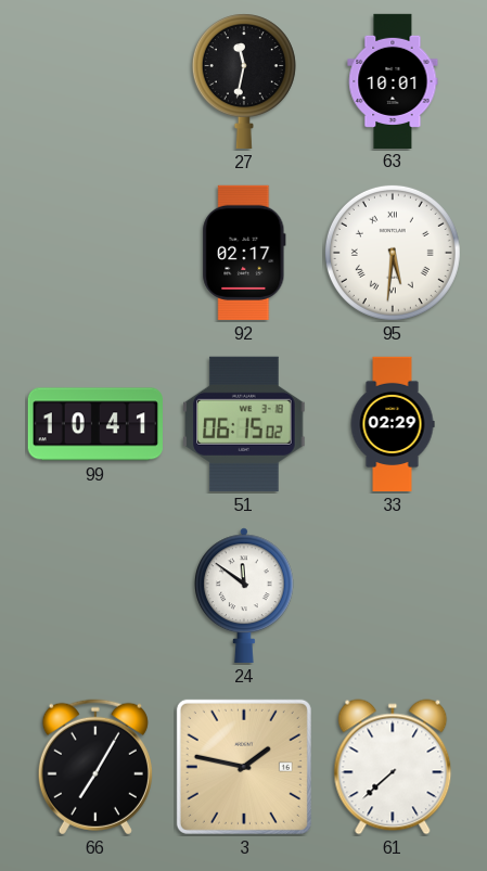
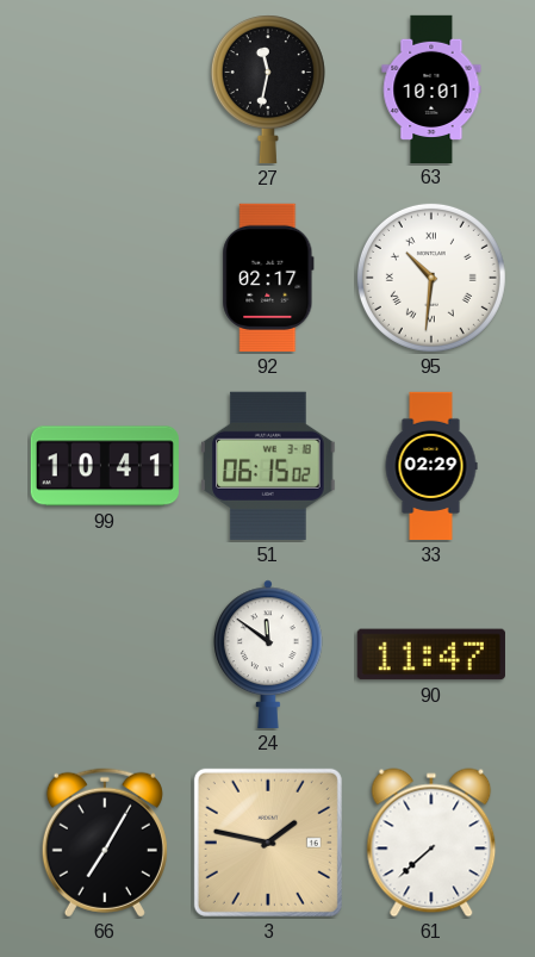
95: 5:31 -> 10:31 (431, 278)
90: none -> 11:47 (431, 654)
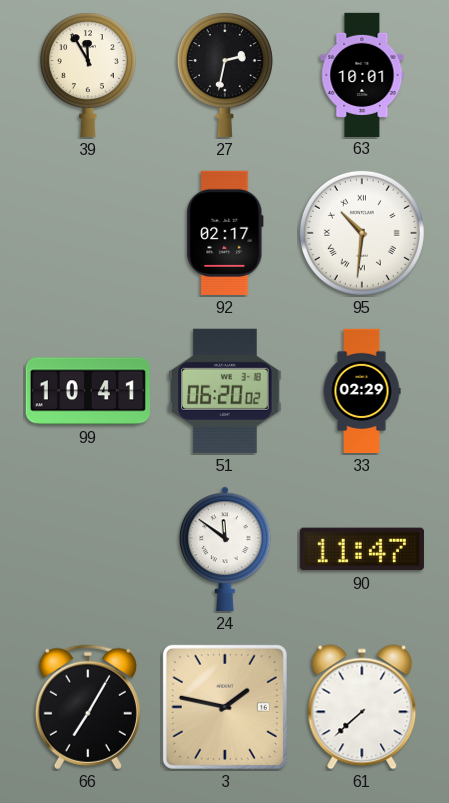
39: none -> 11:55 (88, 75)
27: 11:32 -> 2:32 (225, 75)
51: 06:15 -> 06:20 (225, 391)
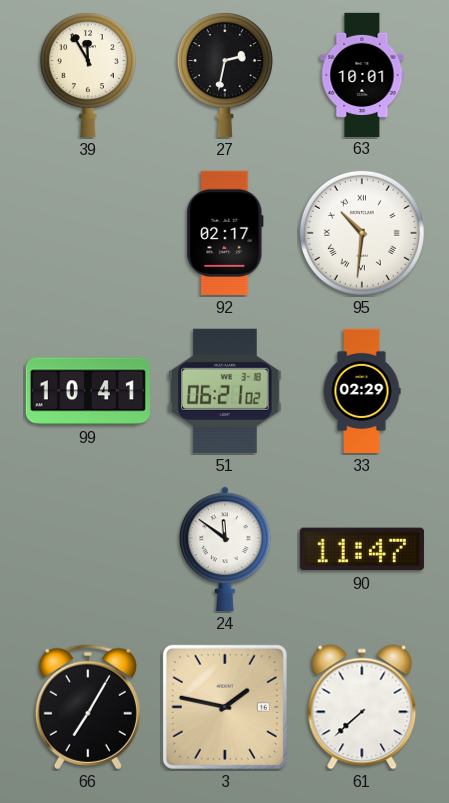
51: 06:20 -> 06:21 (225, 391)
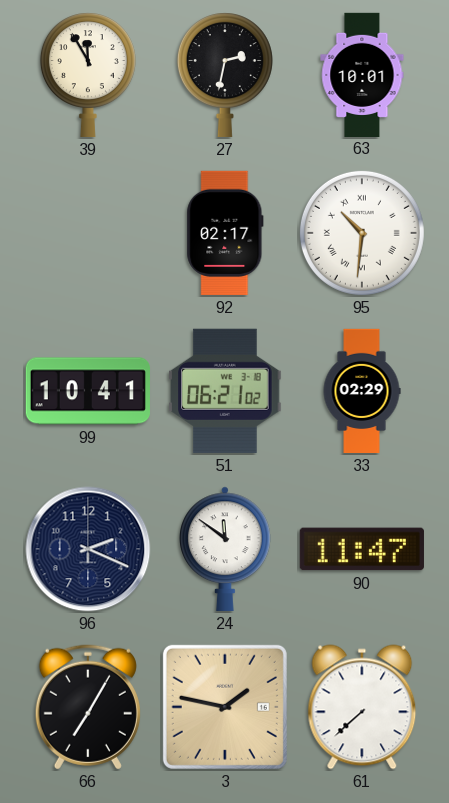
96: none -> 2:19 (88, 549)
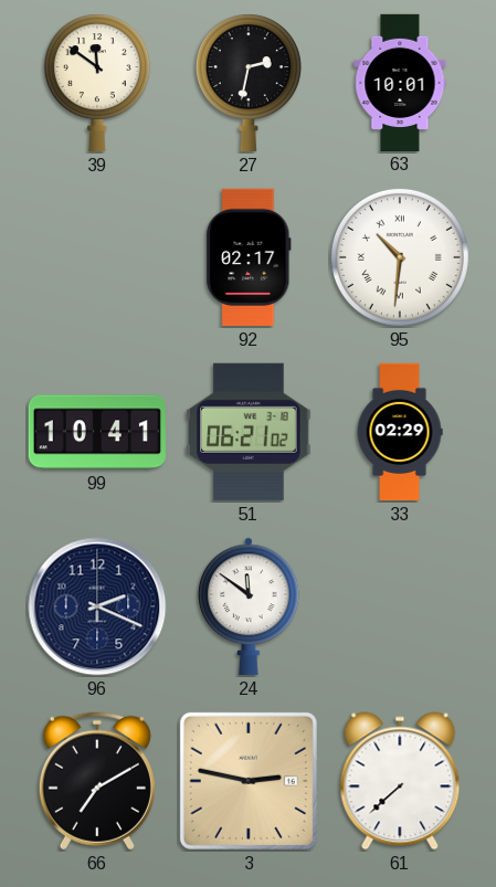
39: 11:55 -> 11:51 (97, 83)
90: 11:47 -> none (362, 549)
66: 7:05 -> 7:10 (97, 781)
3: 1:47 -> 2:47 (249, 781)
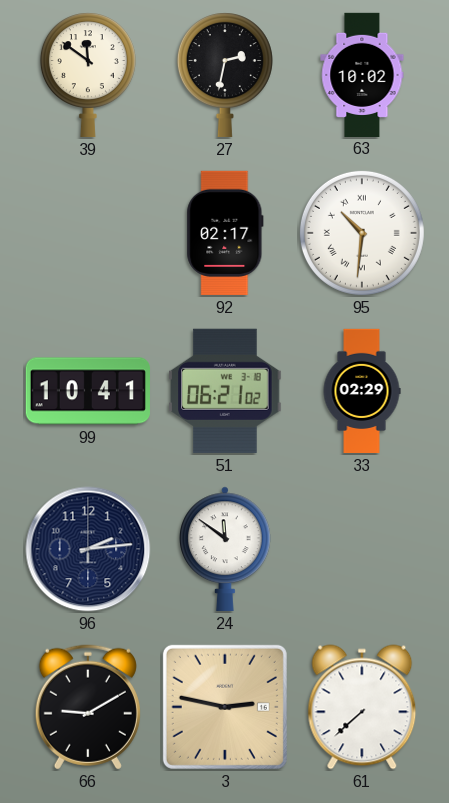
63: 10:01 -> 10:02 (362, 74)
96: 2:19 -> 2:14 (88, 549)
66: 7:10 -> 9:10 (88, 707)
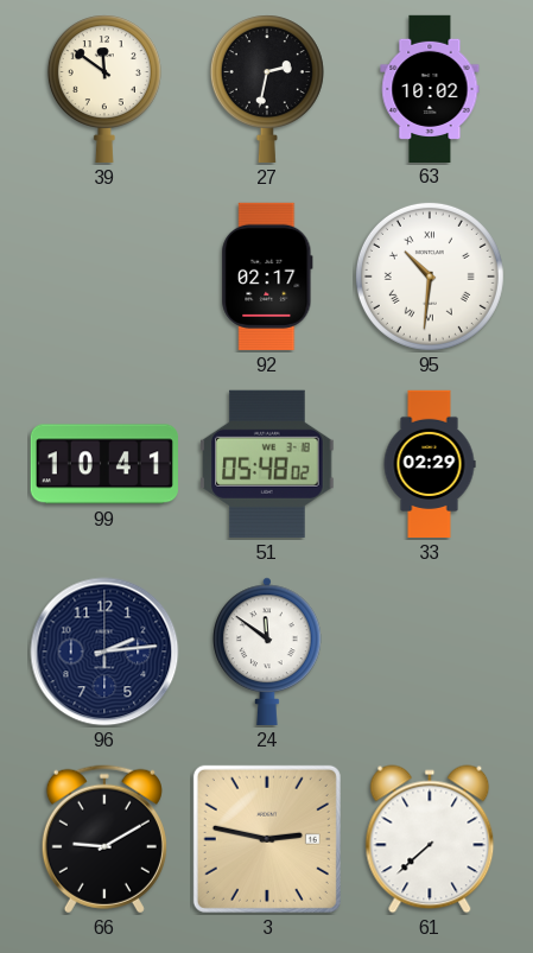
51: 06:21 -> 05:48 (267, 464)
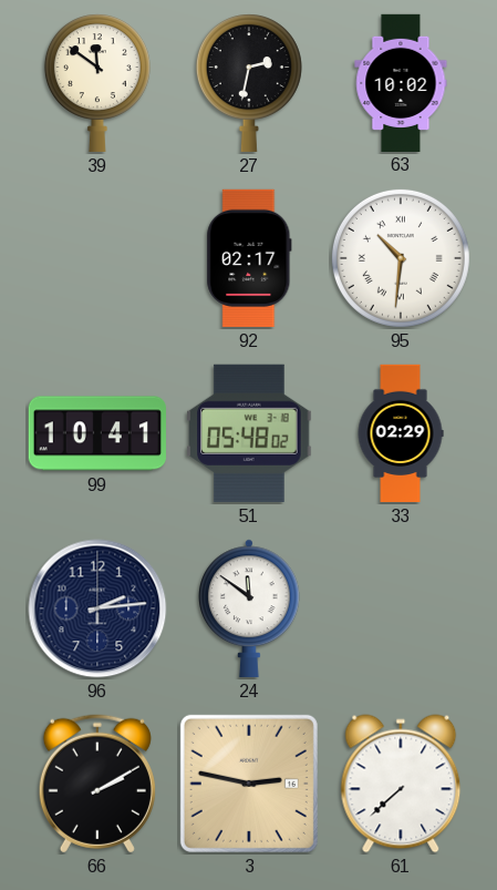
66: 9:10 -> 2:10 (97, 784)
